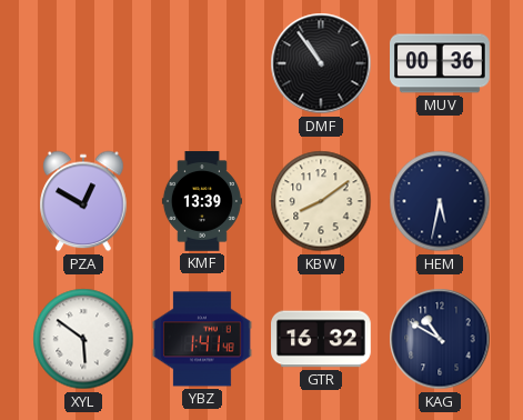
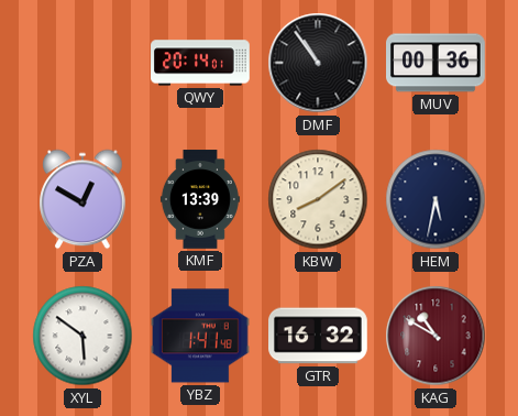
QWY: none -> 20:14 (200, 63)
KAG dial: navy -> burgundy (436, 336)
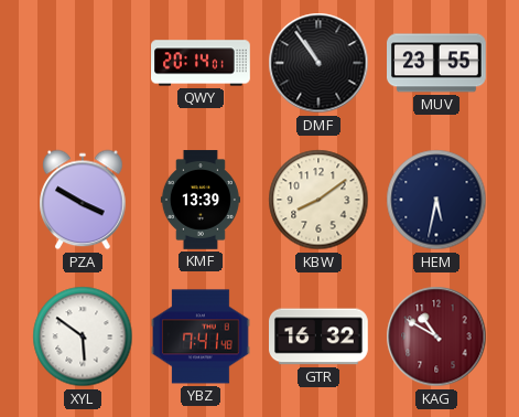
MUV: 00:36 -> 23:55 (437, 63)
PZA: 12:50 -> 3:50 (83, 200)
YBZ: 1:41 -> 7:41 (202, 336)
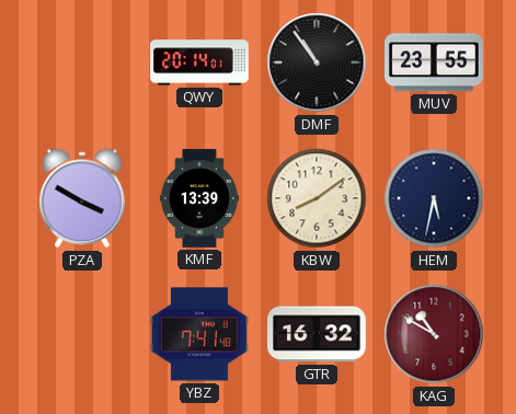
XYL: 5:51 -> none (83, 336)
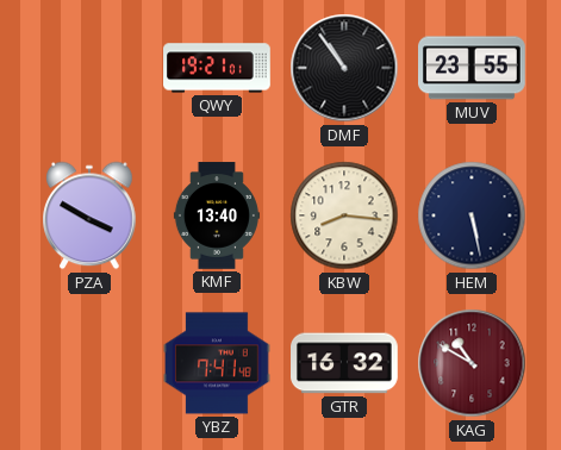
QWY: 20:14 -> 19:21 (217, 68)
KMF: 13:39 -> 13:40 (217, 215)
KBW: 8:09 -> 8:16 (344, 215)
HEM: 5:32 -> 5:28 (472, 215)
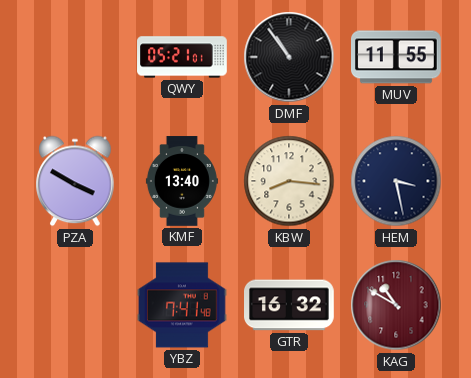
QWY: 19:21 -> 05:21 (182, 57)
MUV: 23:55 -> 11:55 (397, 57)
HEM: 5:28 -> 3:28 (396, 181)
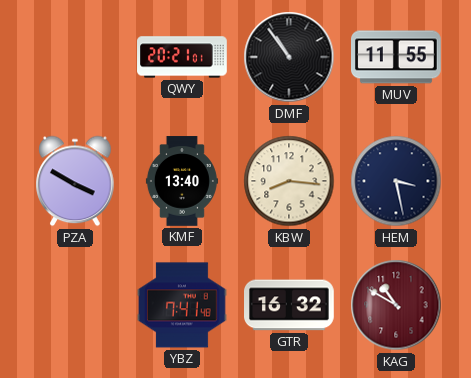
QWY: 05:21 -> 20:21 (182, 57)
